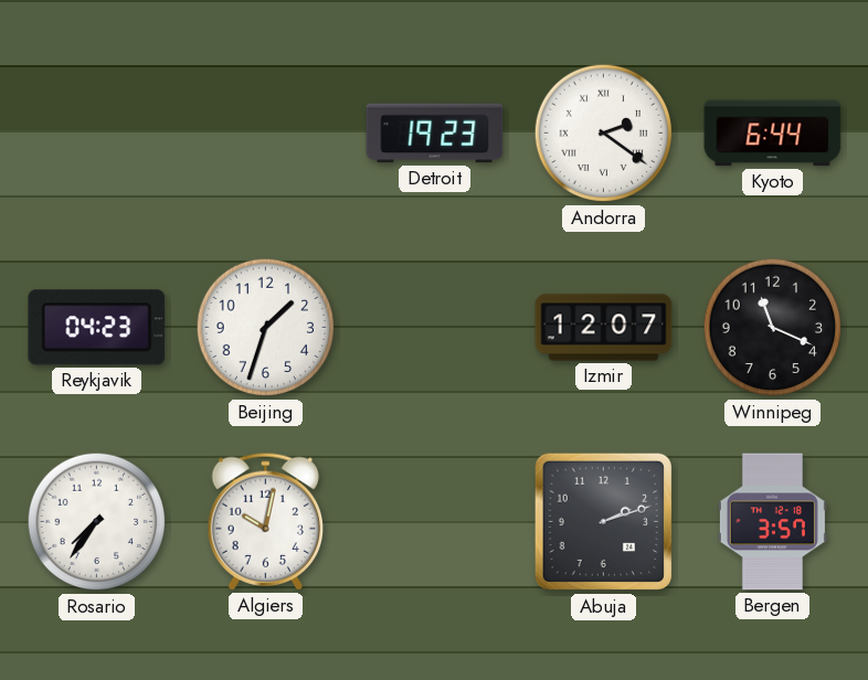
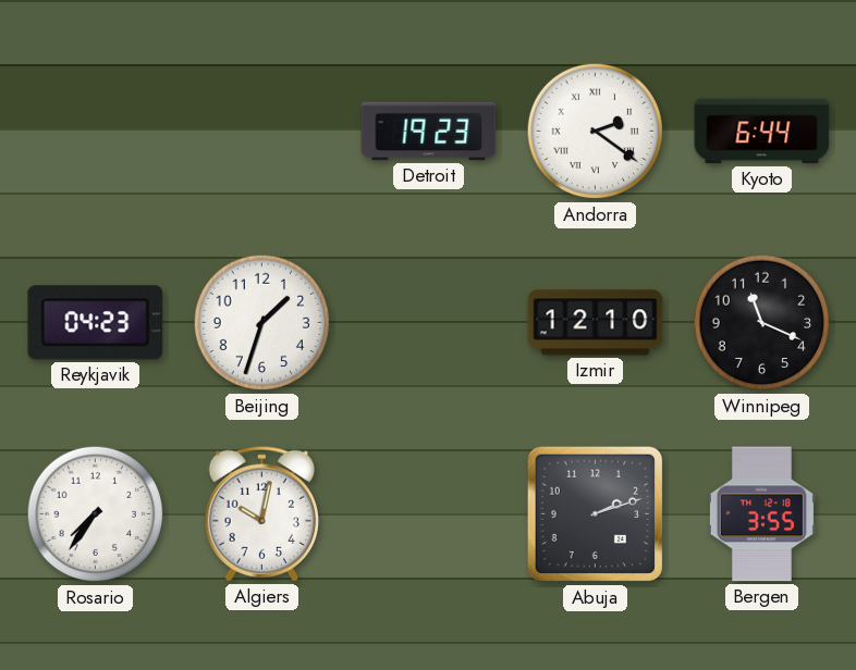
Izmir: 12:07 -> 12:10 (596, 323)
Bergen: 3:57 -> 3:55 (761, 514)
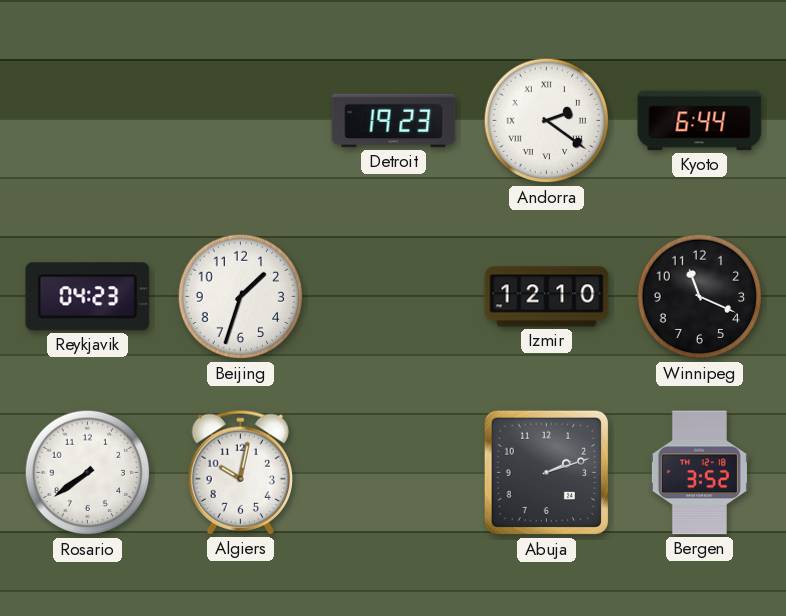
Rosario: 7:36 -> 7:39 (88, 473)
Bergen: 3:55 -> 3:52 (699, 473)
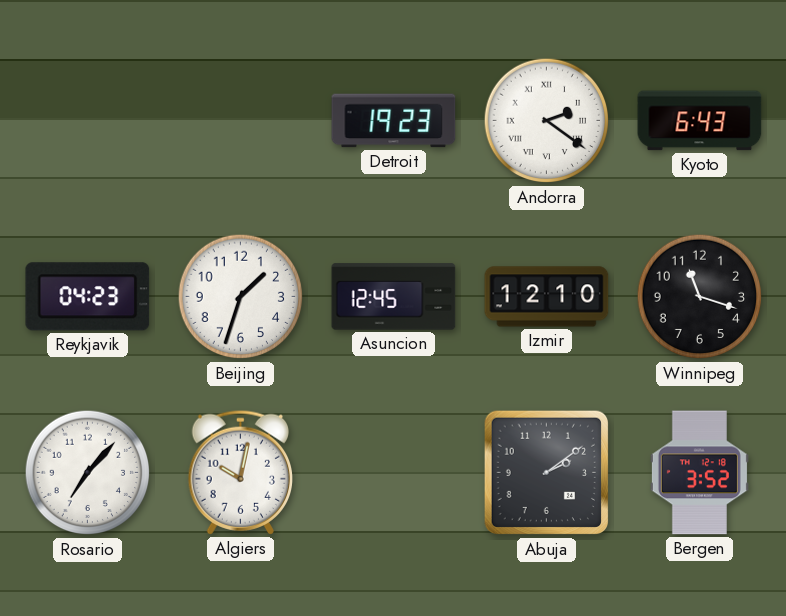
Kyoto: 6:44 -> 6:43 (700, 121)
Asuncion: none -> 12:45 (394, 297)
Winnipeg: 11:19 -> 11:18 (700, 297)
Rosario: 7:39 -> 7:07 (88, 473)
Abuja: 2:12 -> 2:09 (547, 473)
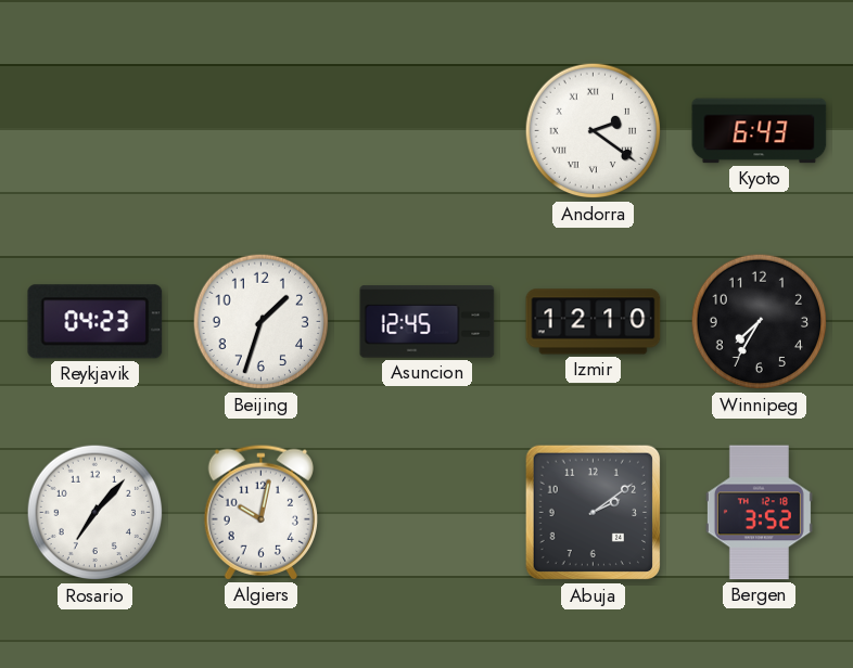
Detroit: 19:23 -> none (394, 121)
Winnipeg: 11:18 -> 7:35 (760, 322)
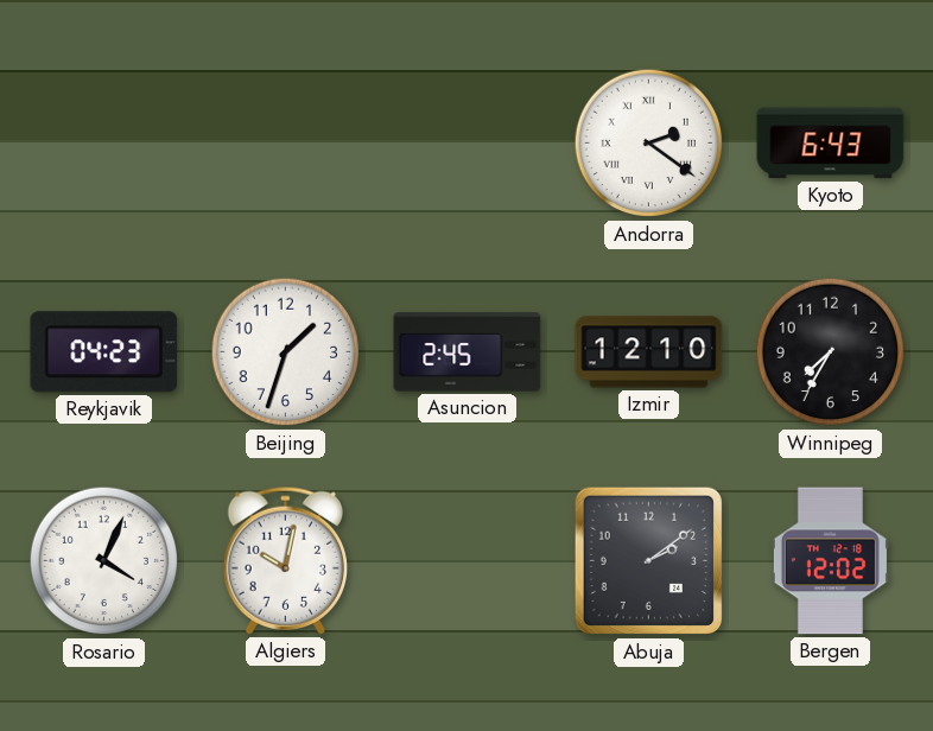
Asuncion: 12:45 -> 2:45 (468, 352)
Rosario: 7:07 -> 4:04 (104, 561)
Bergen: 3:52 -> 12:02 (830, 561)
